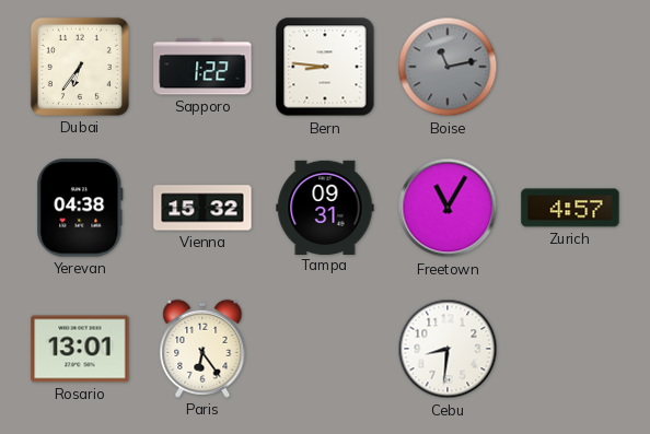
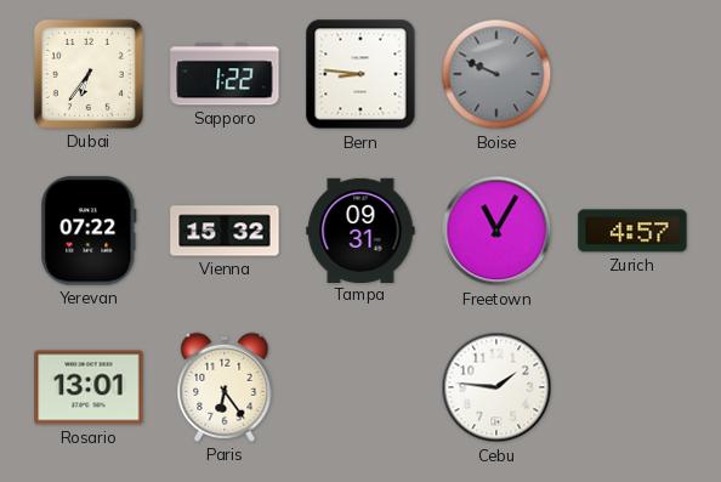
Boise: 11:13 -> 9:49 (496, 74)
Yerevan: 04:38 -> 07:22 (89, 231)
Cebu: 8:31 -> 1:46 (496, 387)
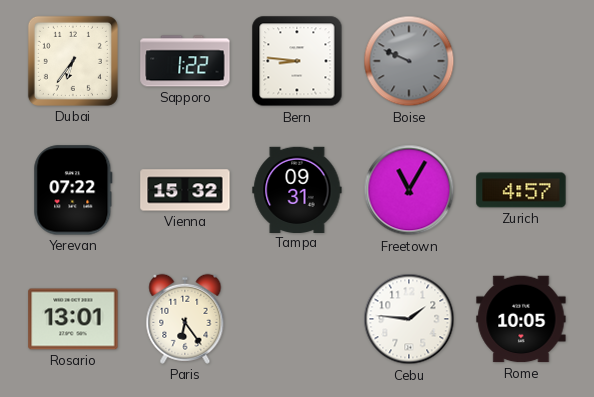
Rome: none -> 10:05 (521, 319)
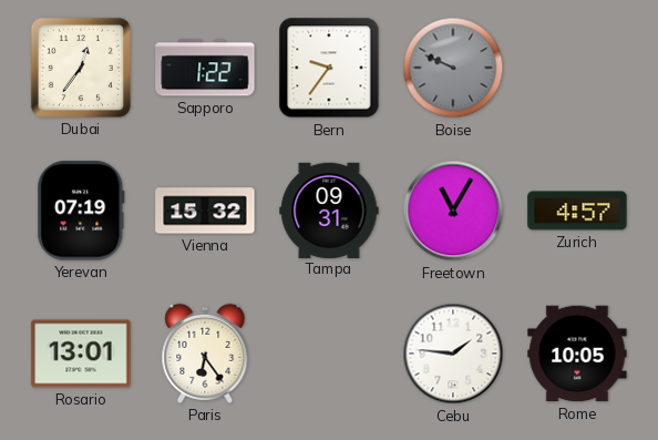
Dubai: 6:36 -> 12:36 (81, 68)
Bern: 8:46 -> 9:36 (329, 68)
Yerevan: 07:22 -> 07:19 (81, 211)
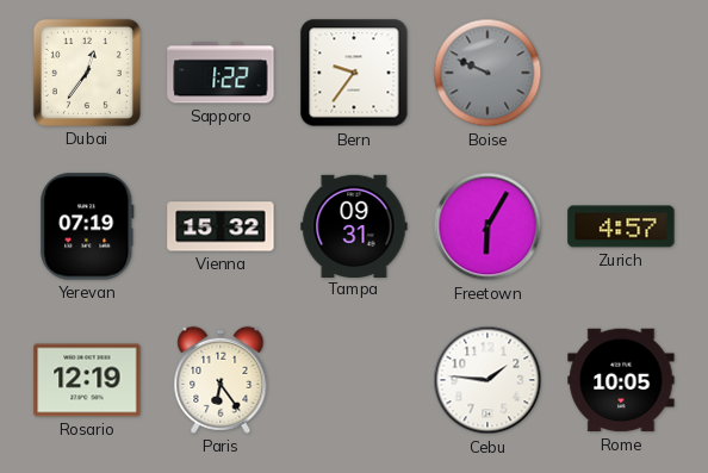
Freetown: 11:05 -> 6:05 (487, 226)
Rosario: 13:01 -> 12:19 (87, 380)
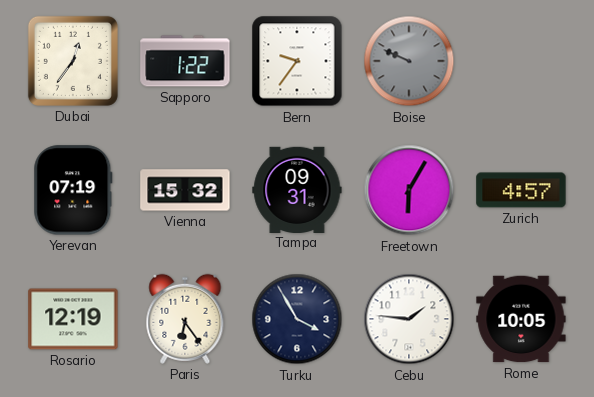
Turku: none -> 3:55 (297, 319)
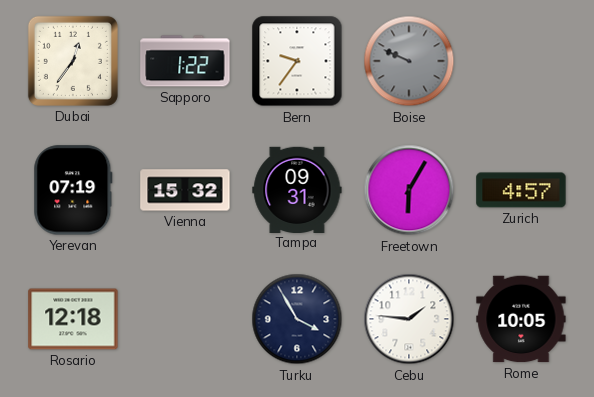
Rosario: 12:19 -> 12:18 (73, 319)
Paris: 6:24 -> none (185, 319)
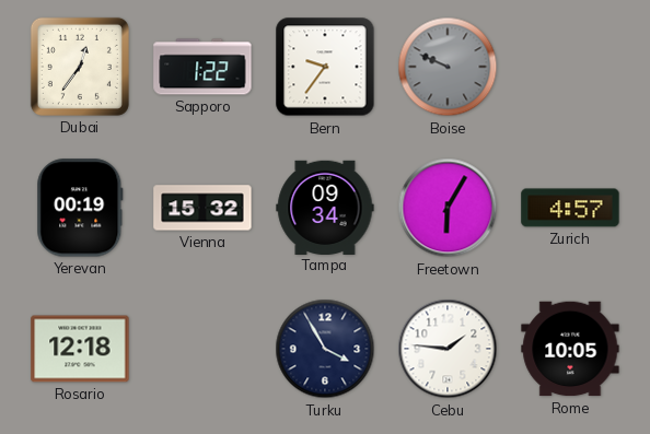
Yerevan: 07:19 -> 00:19 (80, 208)
Tampa: 09:31 -> 09:34 (325, 207)
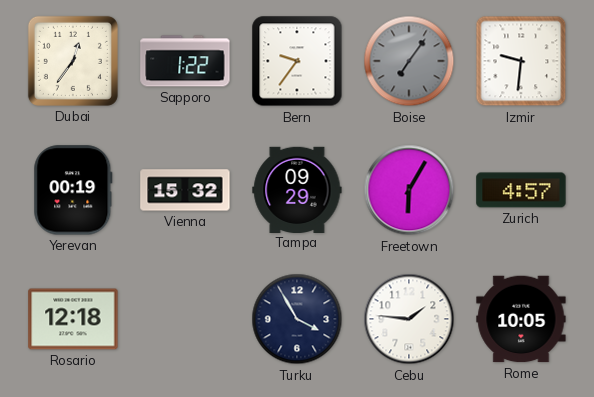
Boise: 9:49 -> 7:06 (409, 61)
Izmir: none -> 9:31 (521, 61)
Tampa: 09:34 -> 09:29 (297, 189)
